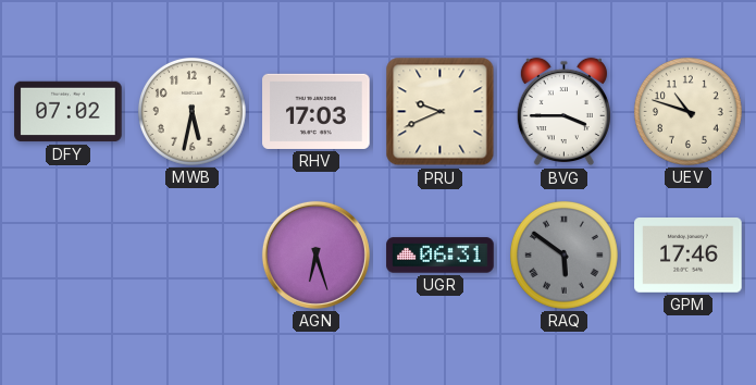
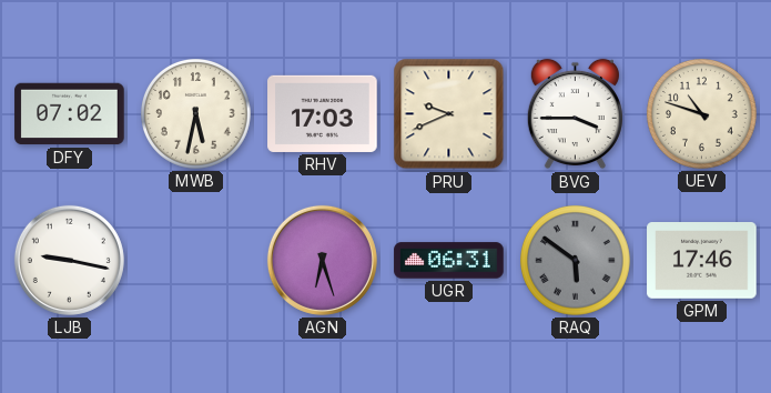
LJB: none -> 9:17 (69, 260)
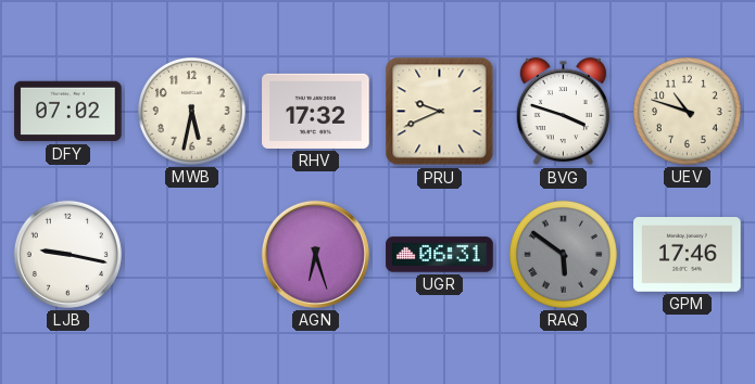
RHV: 17:03 -> 17:32 (316, 111)
BVG: 3:45 -> 3:48 (563, 112)
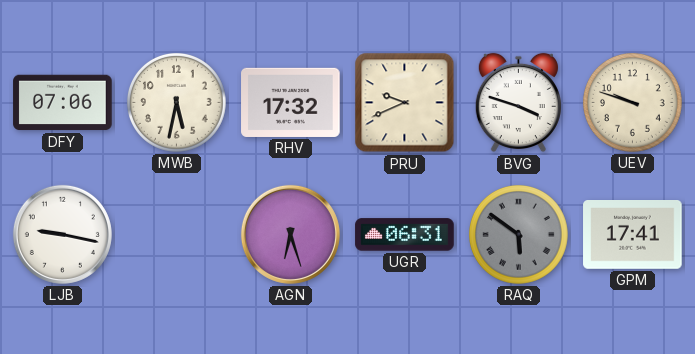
DFY: 07:02 -> 07:06 (63, 103)
UEV: 10:48 -> 9:48 (633, 103)
GPM: 17:46 -> 17:41 (633, 235)
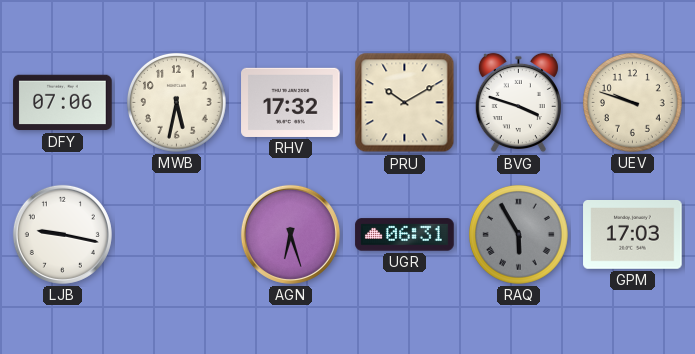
PRU: 9:41 -> 10:10 (405, 103)
RAQ: 5:51 -> 5:55 (519, 235)
GPM: 17:41 -> 17:03 (633, 235)
